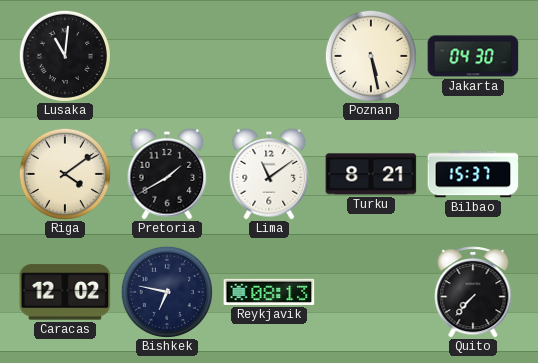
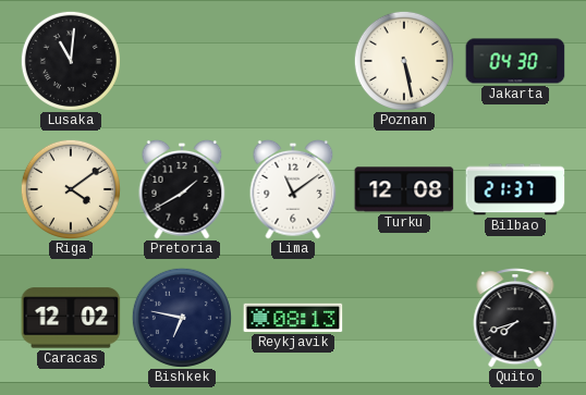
Turku: 8:21 -> 12:08 (404, 189)
Bilbao: 15:37 -> 21:37 (515, 189)
Quito: 7:37 -> 7:42 (515, 318)
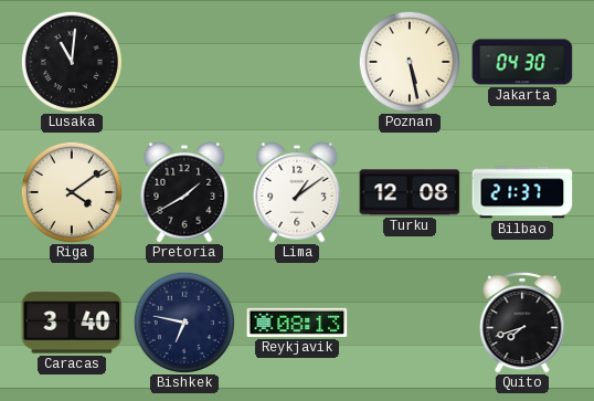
Lima: 11:09 -> 1:09 (297, 192)
Caracas: 12:02 -> 3:40 (72, 323)
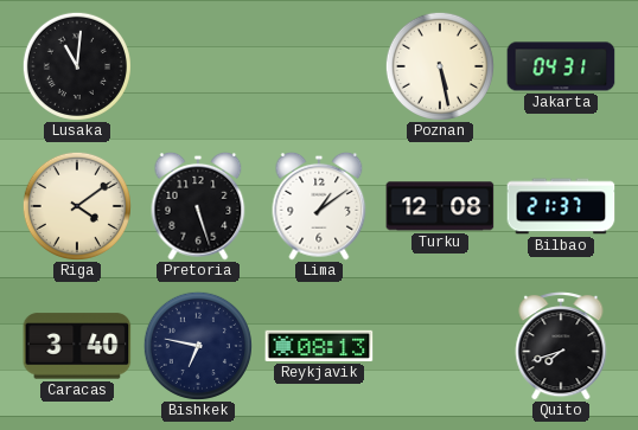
Jakarta: 04:30 -> 04:31 (561, 66)
Pretoria: 1:40 -> 5:27 (198, 206)
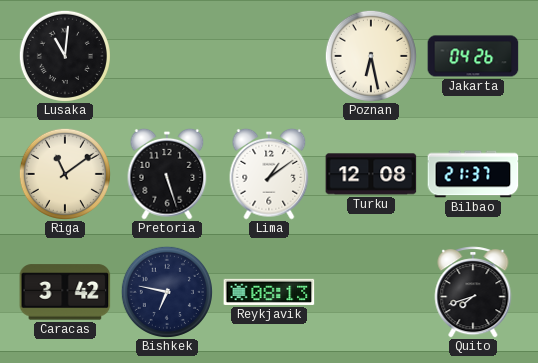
Poznan: 5:28 -> 6:28 (371, 56)
Jakarta: 04:31 -> 04:26 (473, 56)
Riga: 4:09 -> 11:09 (65, 174)
Caracas: 3:40 -> 3:42 (65, 292)
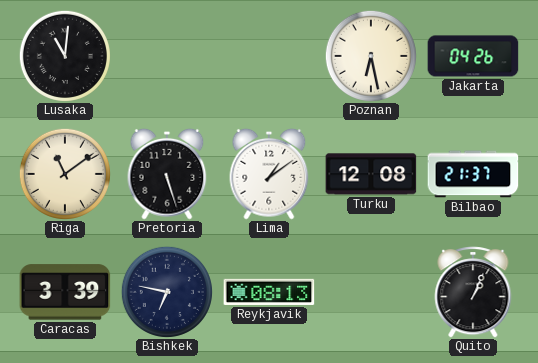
Caracas: 3:42 -> 3:39 (65, 292)
Quito: 7:42 -> 1:04 (473, 292)
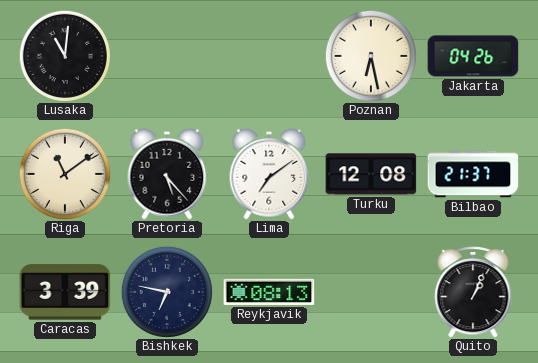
Pretoria: 5:27 -> 5:23 (167, 174)
Lima: 1:09 -> 7:09 (269, 174)
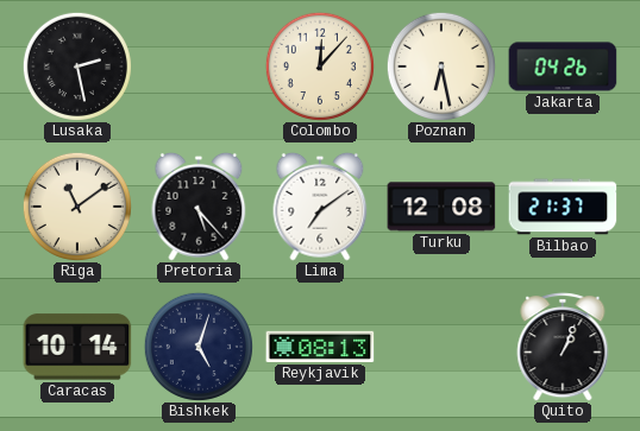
Lusaka: 11:01 -> 2:28 (77, 66)
Colombo: none -> 12:07 (320, 66)
Caracas: 3:39 -> 10:14 (77, 347)
Bishkek: 6:47 -> 5:03 (199, 347)
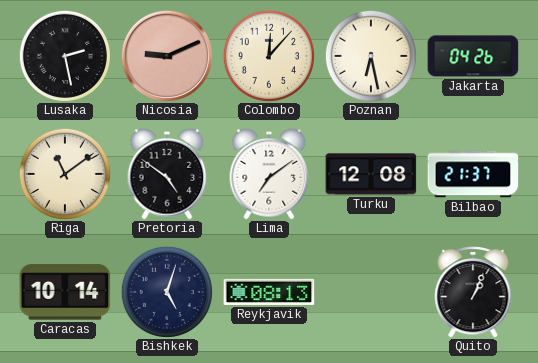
Nicosia: none -> 9:11 (166, 55)
Pretoria: 5:23 -> 4:51 (167, 174)
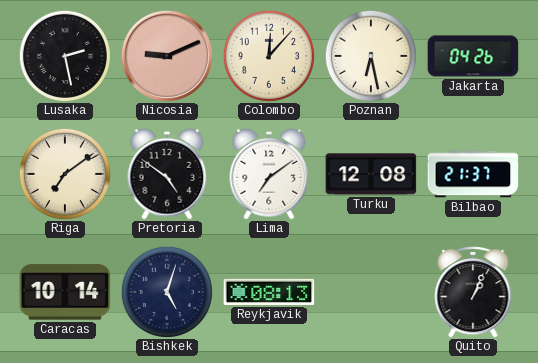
Riga: 11:09 -> 7:09 (65, 174)
